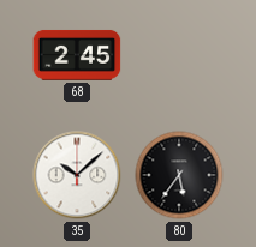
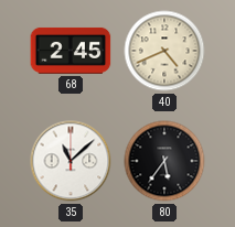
40: none -> 4:41 (164, 51)
35: 10:08 -> 11:08 (71, 161)
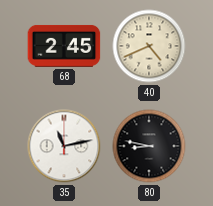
35: 11:08 -> 11:13 (64, 146)
80: 5:36 -> 8:47 (149, 146)
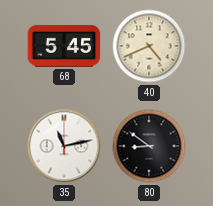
68: 2:45 -> 5:45 (64, 46)
80: 8:47 -> 8:51 (149, 146)
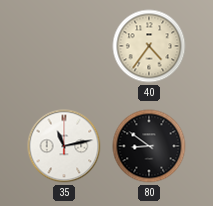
68: 5:45 -> none (64, 46)
40: 4:41 -> 4:36 (149, 46)
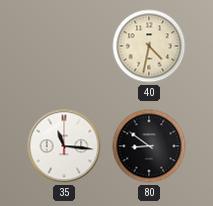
40: 4:36 -> 4:32 (149, 46)
35: 11:13 -> 11:16 (64, 146)
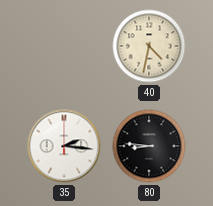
35: 11:16 -> 2:16 (64, 146)
80: 8:51 -> 8:46 (149, 146)
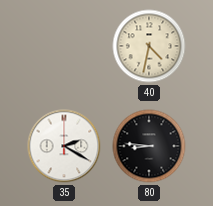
35: 2:16 -> 2:20 (64, 146)
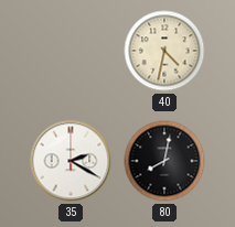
80: 8:46 -> 8:02 (164, 161)
